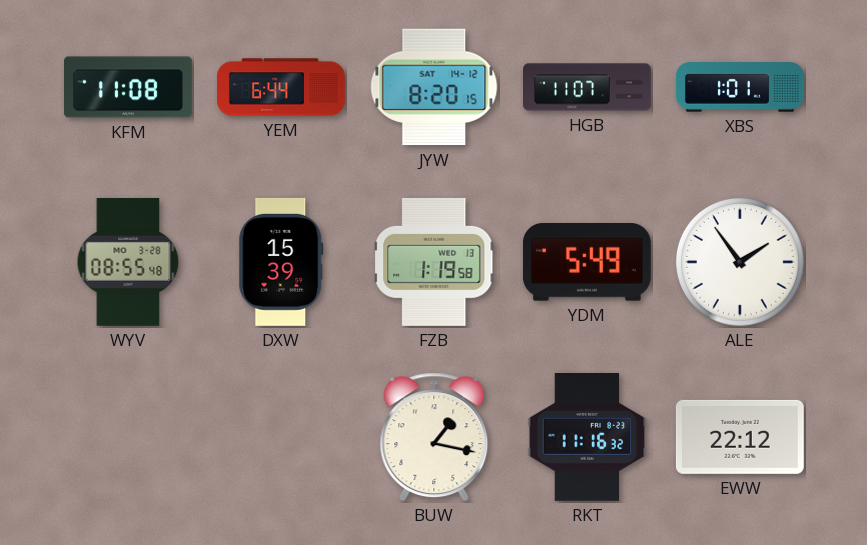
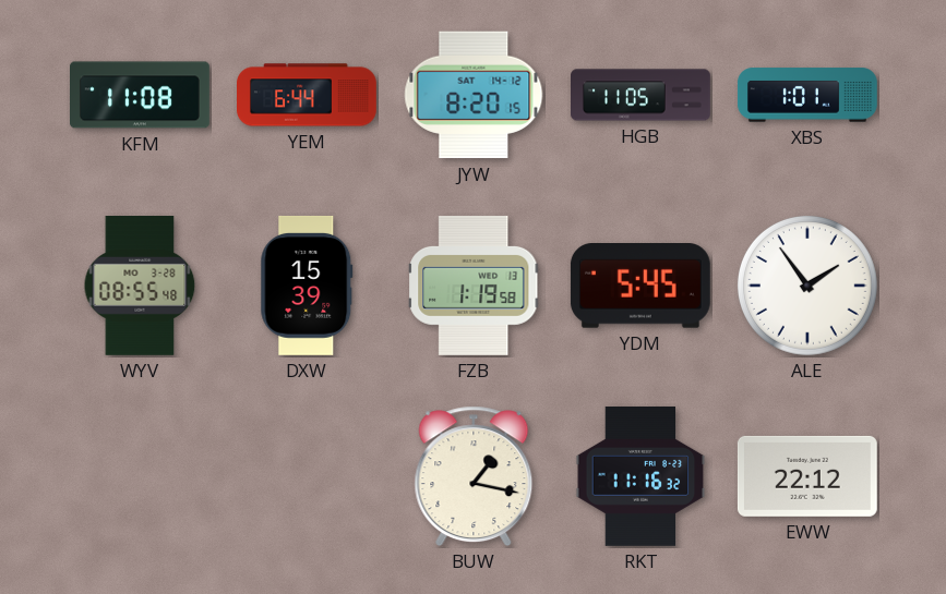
HGB: 11:07 -> 11:05 (642, 95)
YDM: 5:49 -> 5:45 (640, 286)
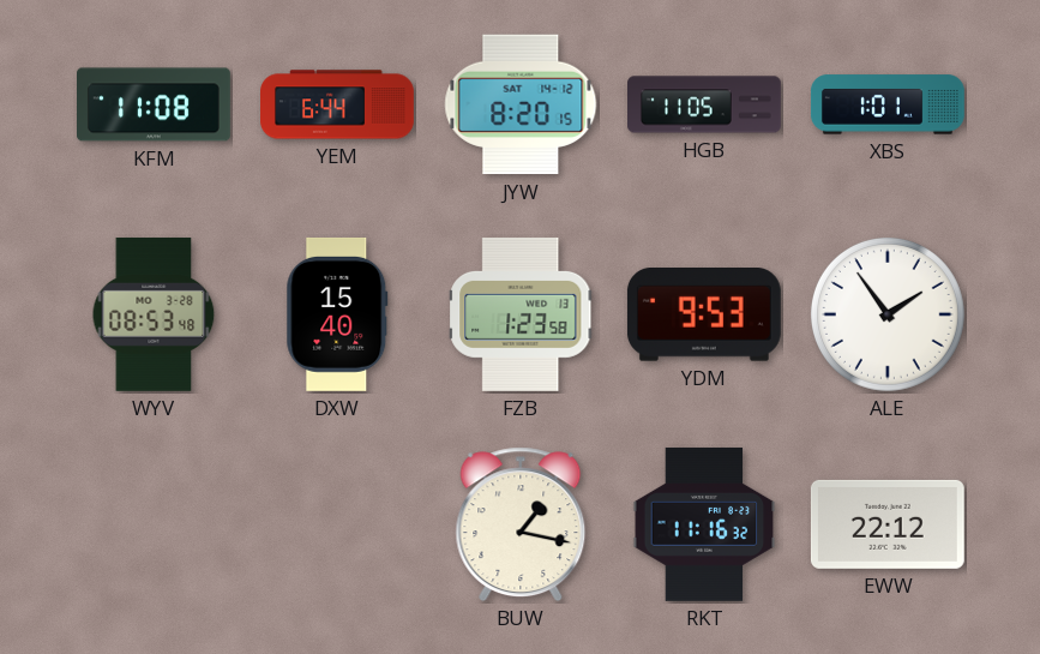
WYV: 08:55 -> 08:53 (154, 314)
DXW: 15:39 -> 15:40 (337, 314)
FZB: 1:19 -> 1:23 (522, 314)
YDM: 5:45 -> 9:53 (704, 314)
